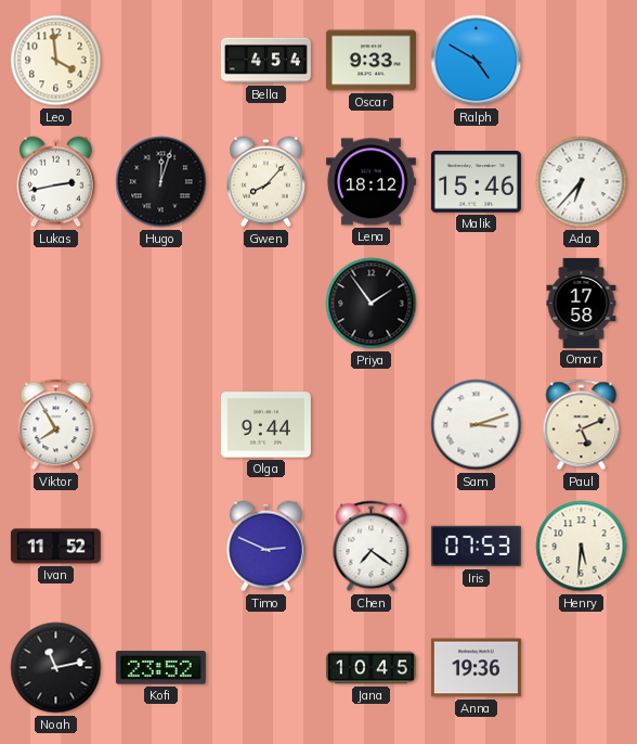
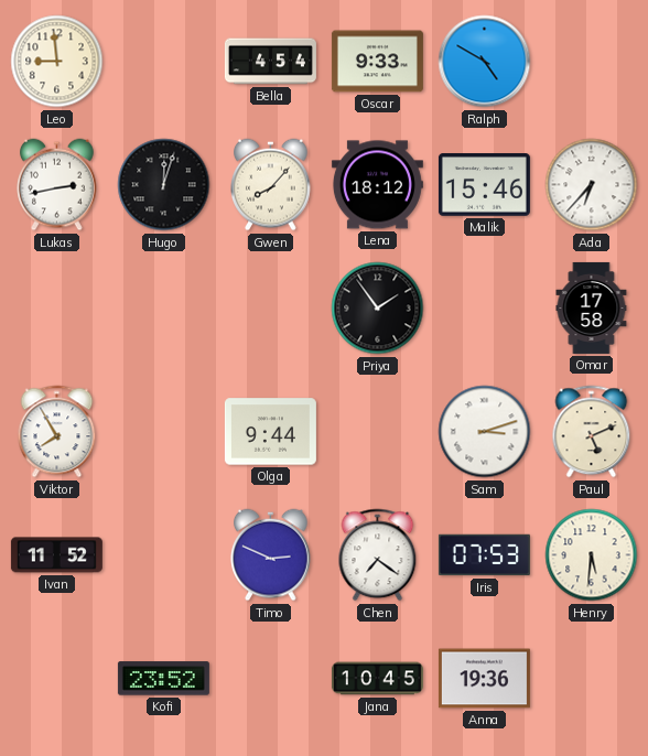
Leo: 3:59 -> 8:59 (57, 62)
Noah: 11:13 -> none (56, 668)
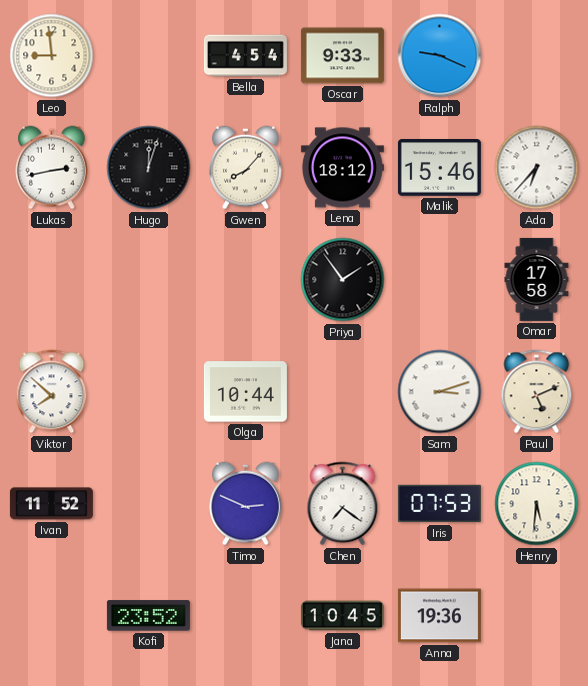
Ralph: 4:50 -> 9:19 (440, 56)
Viktor: 7:55 -> 7:52 (52, 392)
Olga: 9:44 -> 10:44 (245, 392)
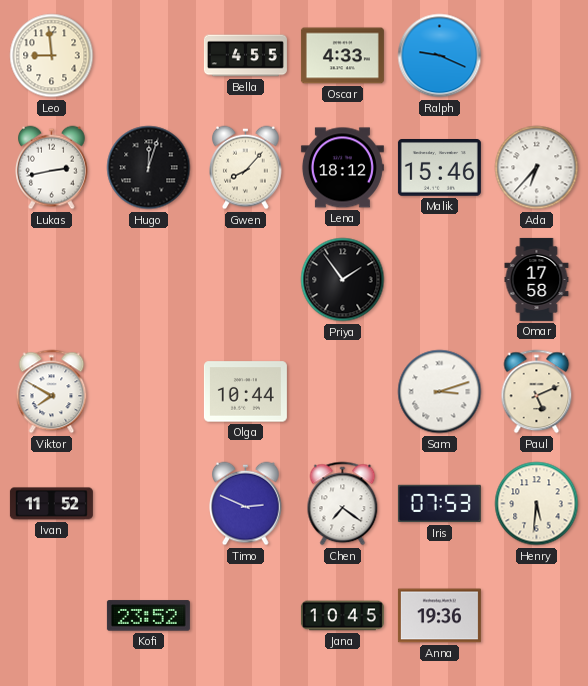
Bella: 4:54 -> 4:55 (245, 56)
Oscar: 9:33 -> 4:33 (342, 56)
Viktor: 7:52 -> 7:50 (52, 392)
